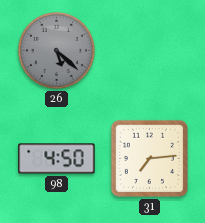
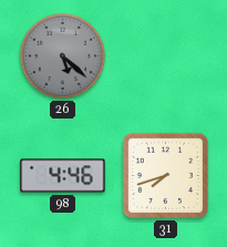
98: 4:50 -> 4:46 (63, 176)
31: 7:14 -> 7:42 (165, 175)
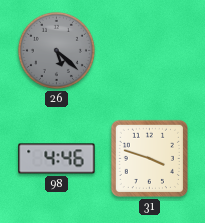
31: 7:42 -> 3:48 (149, 158)
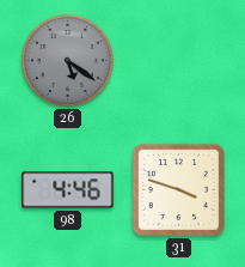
26: 5:22 -> 5:21 (67, 60)
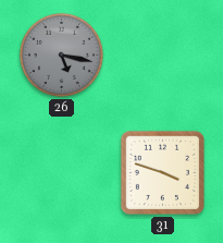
26: 5:21 -> 5:17 (61, 54)
98: 4:46 -> none (68, 190)
